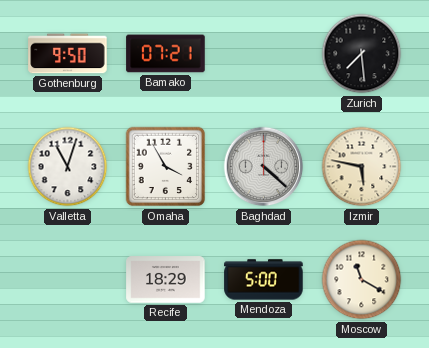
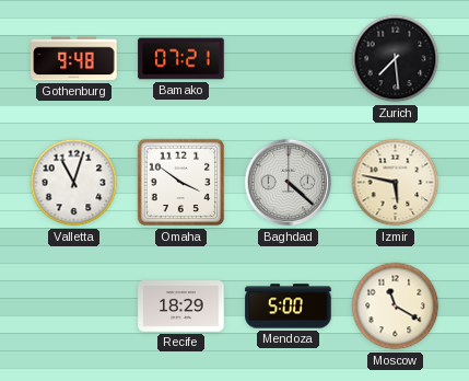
Gothenburg: 9:50 -> 9:48 (74, 59)
Omaha: 3:55 -> 3:51 (181, 183)
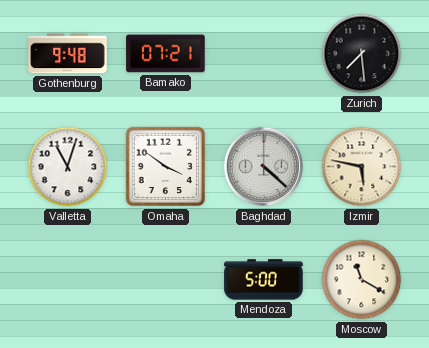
Recife: 18:29 -> none (181, 307)
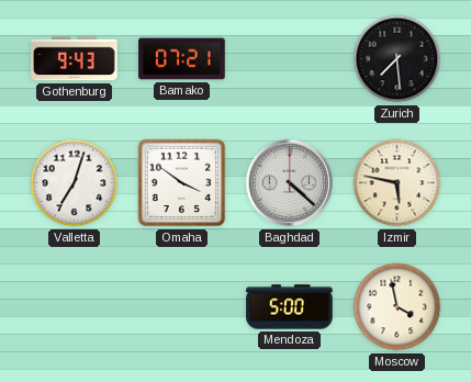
Gothenburg: 9:48 -> 9:43 (75, 59)
Valletta: 11:03 -> 7:03 (75, 183)
Moscow: 11:20 -> 3:58 (397, 307)
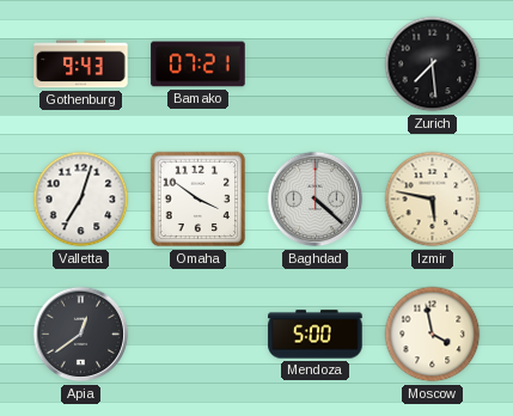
Apia: none -> 12:39 (81, 335)
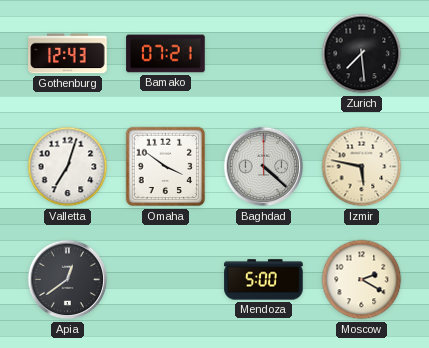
Gothenburg: 9:43 -> 12:43 (68, 54)
Moscow: 3:58 -> 2:20 (362, 280)
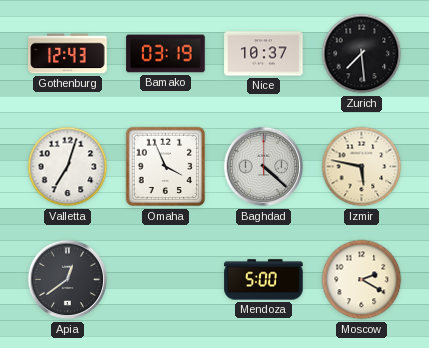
Bamako: 07:21 -> 03:19 (166, 54)
Nice: none -> 10:37 (264, 54)
Omaha: 3:51 -> 3:56 (166, 167)
